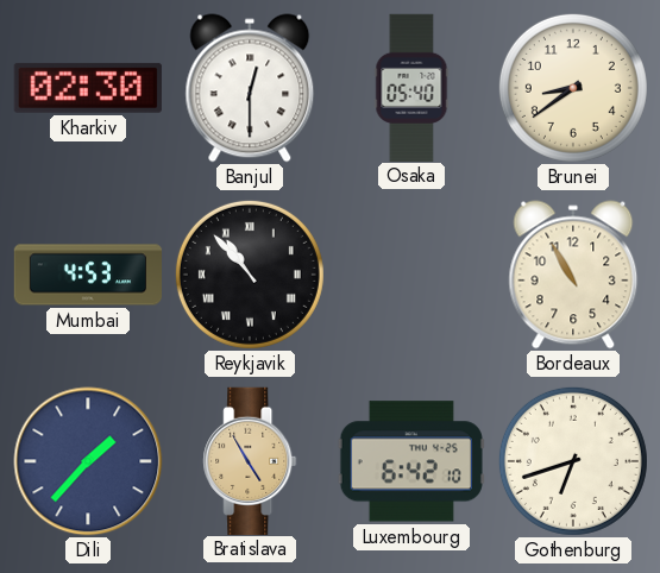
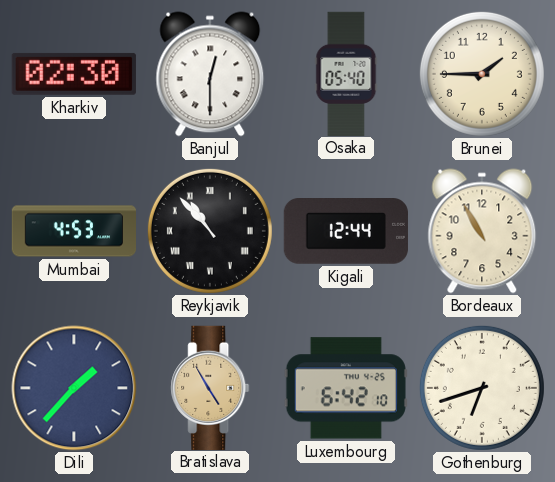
Brunei: 8:39 -> 1:45 (482, 74)
Kigali: none -> 12:44 (346, 232)
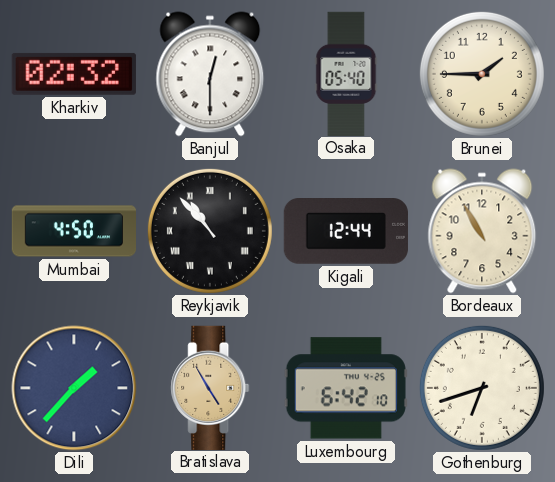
Kharkiv: 02:30 -> 02:32 (74, 74)
Mumbai: 4:53 -> 4:50 (74, 231)
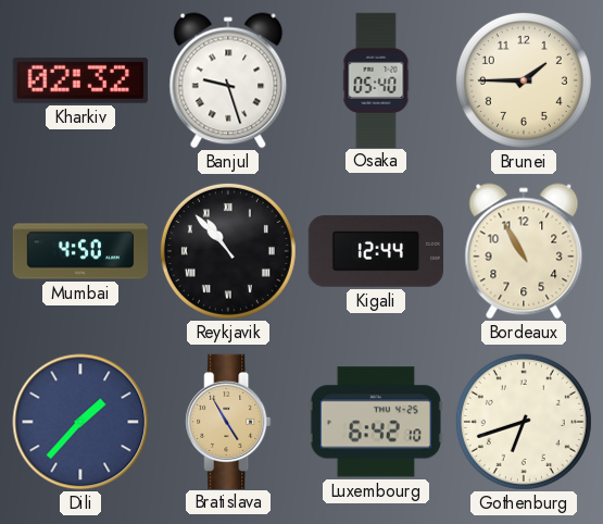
Banjul: 12:30 -> 9:27 (228, 80)
